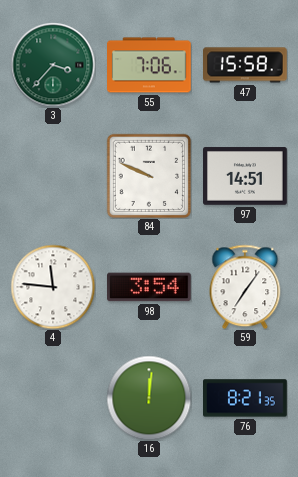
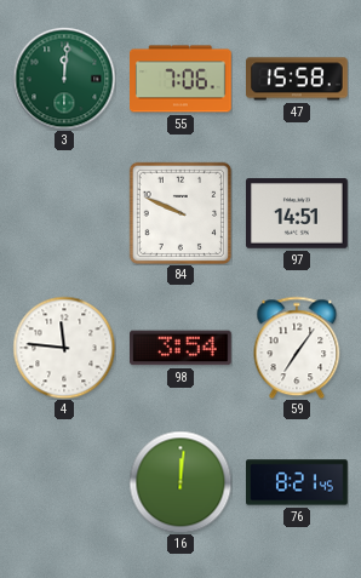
3: 3:37 -> 12:01 (64, 79)
76: 8:21:35 -> 8:21:45 (298, 482)
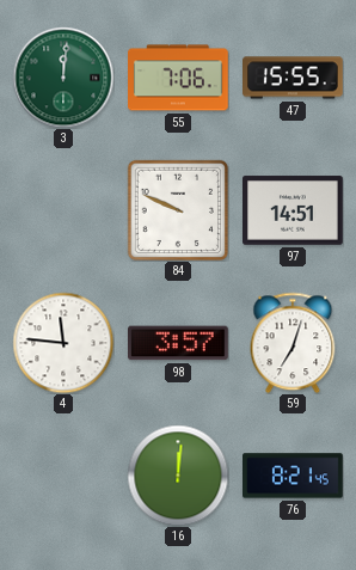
47: 15:58 -> 15:55 (294, 78)
98: 3:54 -> 3:57 (179, 343)
59: 7:06 -> 7:03 (293, 343)
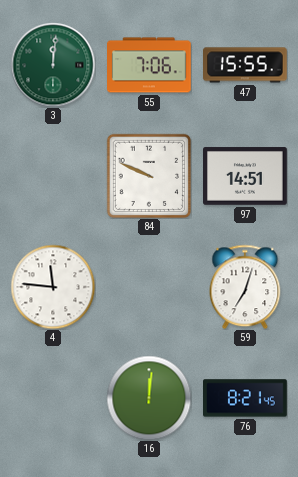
98: 3:57 -> none (179, 343)
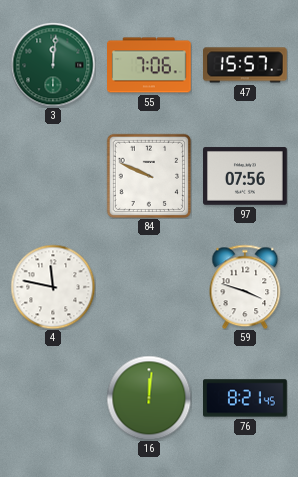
47: 15:55 -> 15:57 (246, 65)
97: 14:51 -> 07:56 (246, 176)
4: 11:46 -> 11:47 (53, 287)
59: 7:03 -> 3:48 (245, 287)
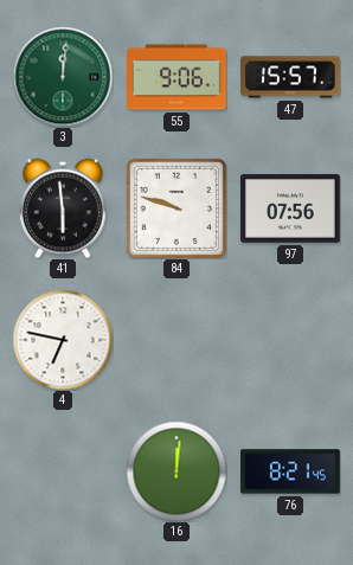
55: 7:06 -> 9:06 (178, 77)
41: none -> 5:59 (64, 208)
84: 9:49 -> 9:48 (175, 207)
4: 11:47 -> 6:47 (63, 340)
59: 3:48 -> none (245, 287)
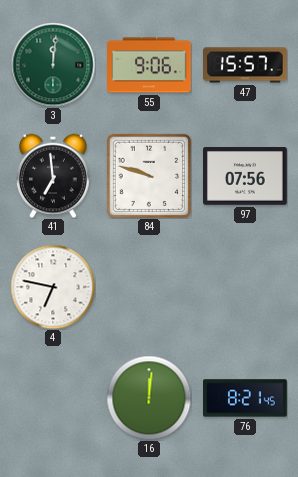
41: 5:59 -> 6:59 (54, 176)
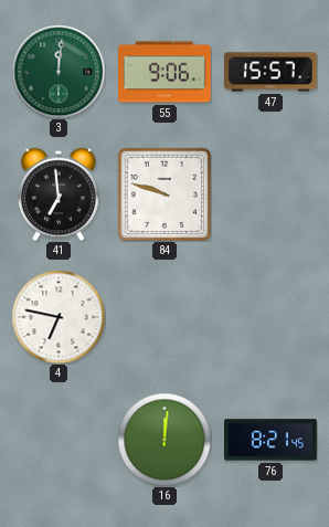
97: 07:56 -> none (246, 176)
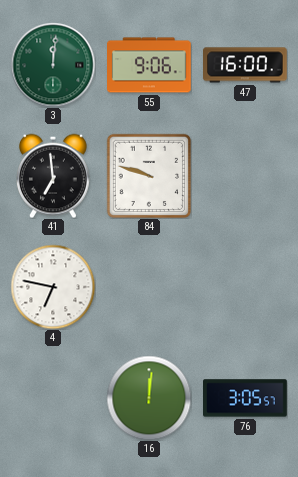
47: 15:57 -> 16:00 (246, 65)
76: 8:21 -> 3:05 (246, 398)
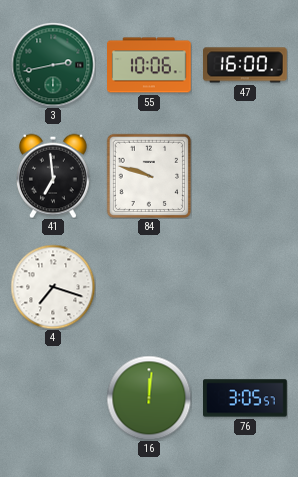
3: 12:01 -> 2:43 (53, 65)
55: 9:06 -> 10:06 (150, 65)
4: 6:47 -> 7:18 (53, 287)
